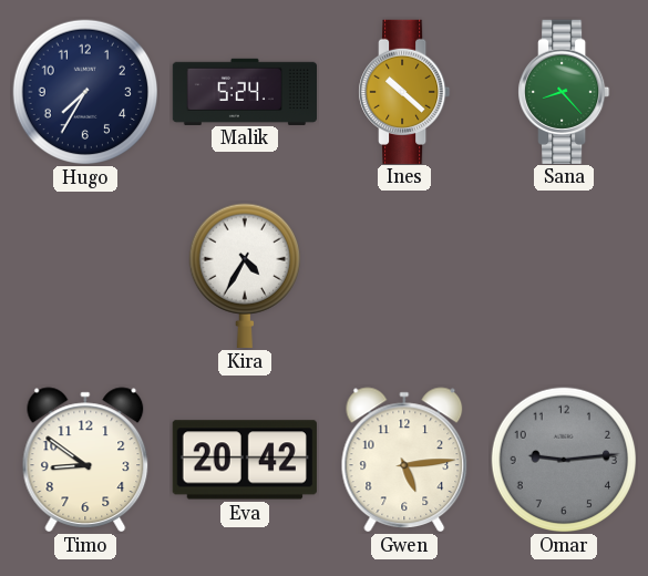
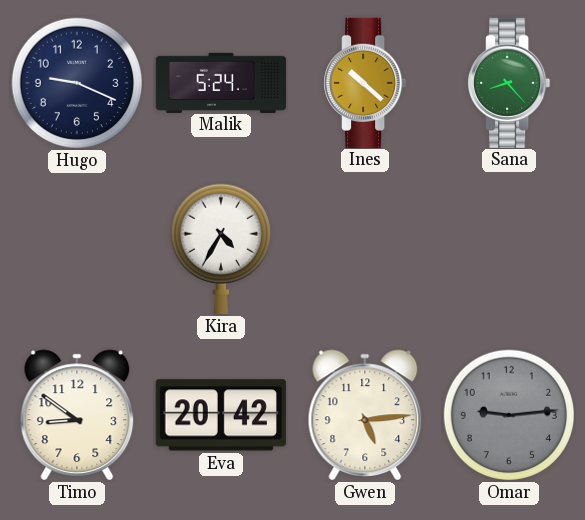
Hugo: 7:35 -> 9:19 (77, 83)
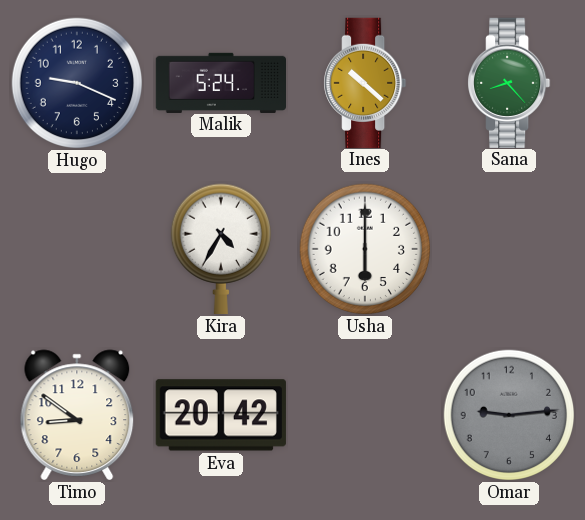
Usha: none -> 6:00 (365, 249)
Gwen: 5:14 -> none (365, 415)
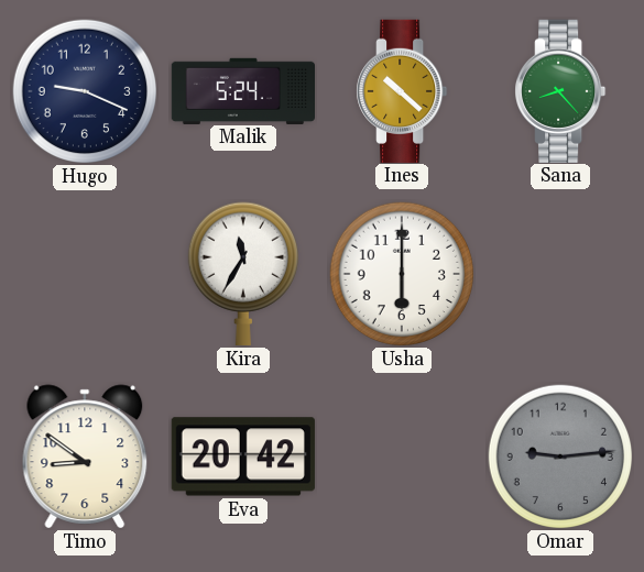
Kira: 4:35 -> 11:35 (242, 274)
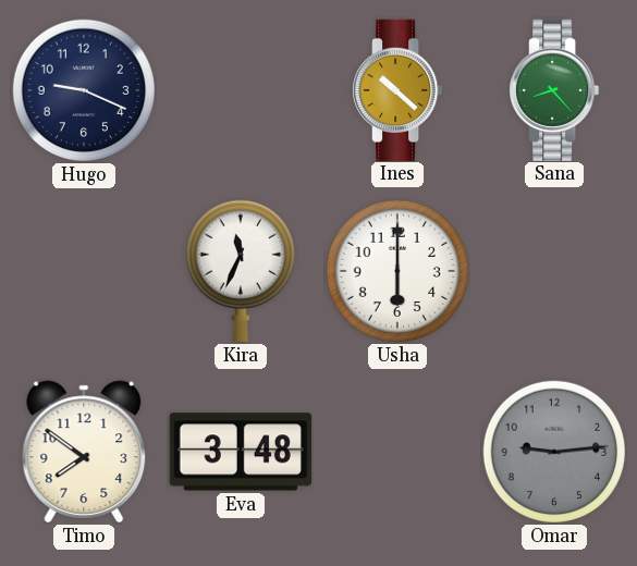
Malik: 5:24 -> none (242, 90)
Kira: 11:35 -> 11:34 (240, 271)
Timo: 8:51 -> 7:51 (84, 452)
Eva: 20:42 -> 3:48 (241, 452)
